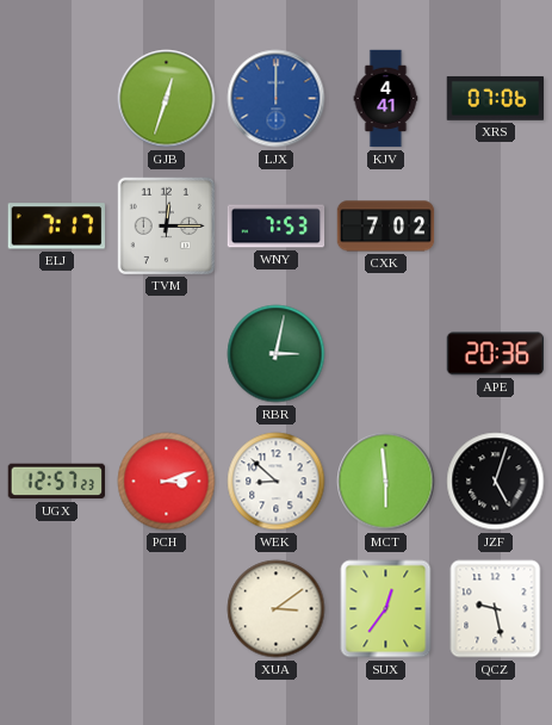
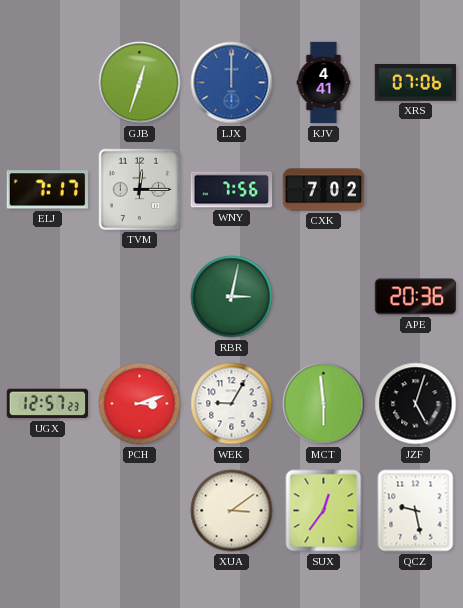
WNY: 7:53 -> 7:56 (232, 190)
WEK: 8:52 -> 9:05 (232, 404)
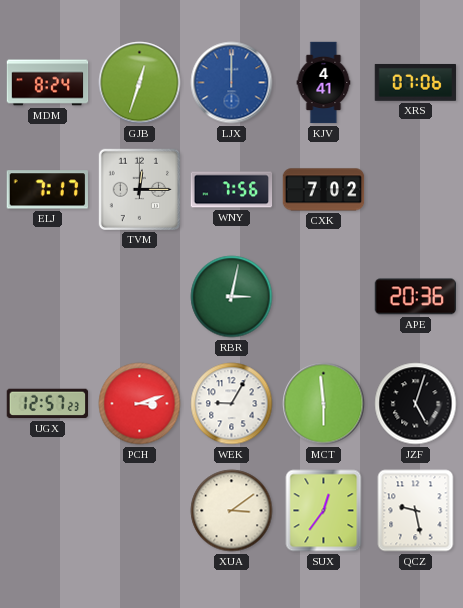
MDM: none -> 8:24 (48, 83)
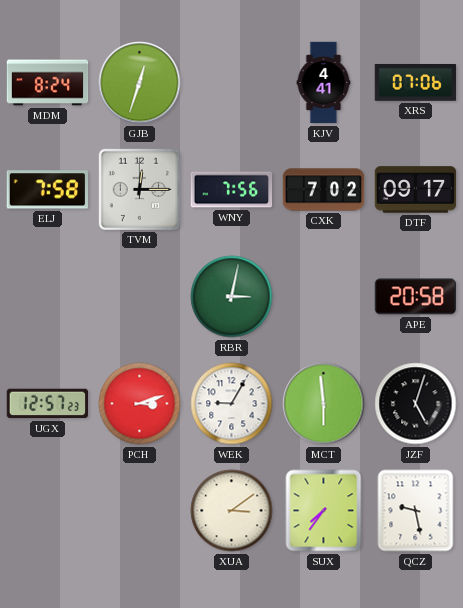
LJX: 12:00 -> none (232, 83)
ELJ: 7:17 -> 7:58 (47, 190)
DTF: none -> 09:17 (416, 190)
APE: 20:36 -> 20:58 (416, 297)
SUX: 12:36 -> 7:36 (324, 511)
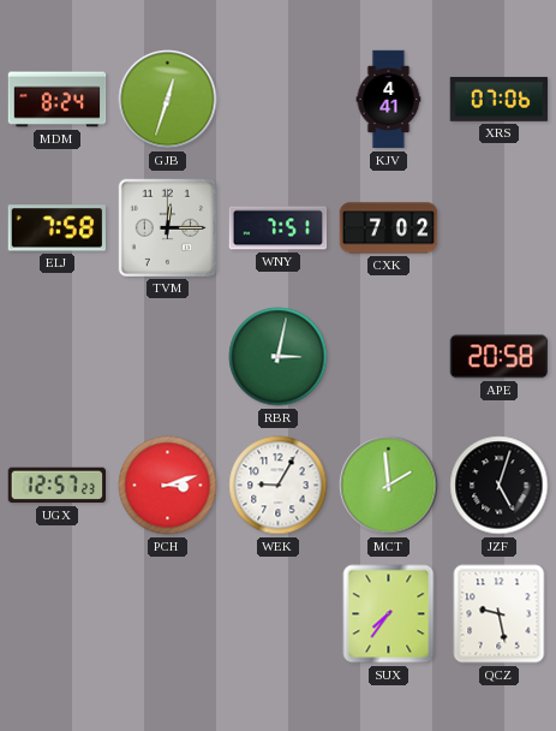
WNY: 7:56 -> 7:51 (279, 228)
DTF: 09:17 -> none (416, 190)
MCT: 5:59 -> 1:59 (389, 486)
XUA: 3:09 -> none (232, 511)
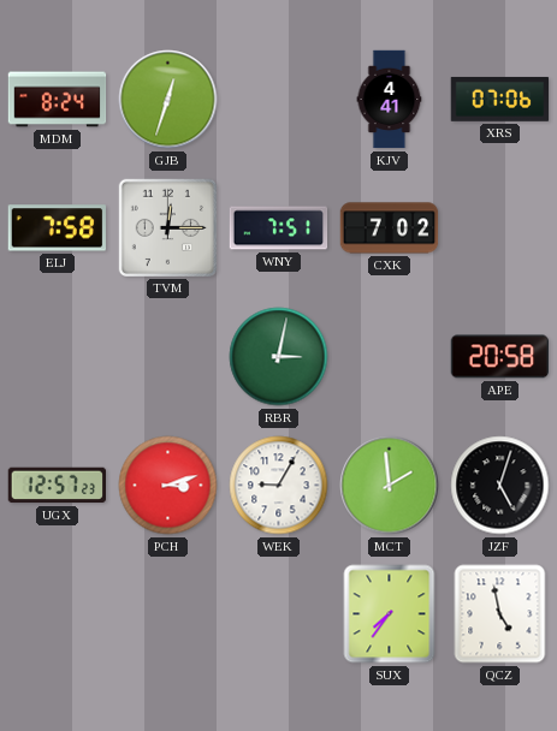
QCZ: 9:28 -> 4:58 (500, 614)
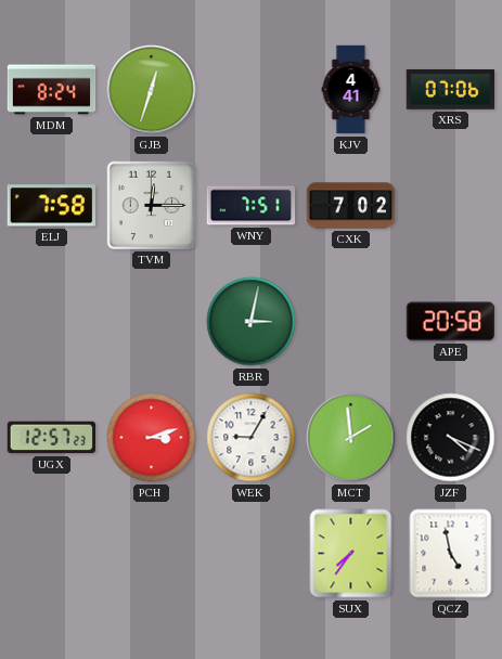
JZF: 5:03 -> 4:19 (451, 438)
